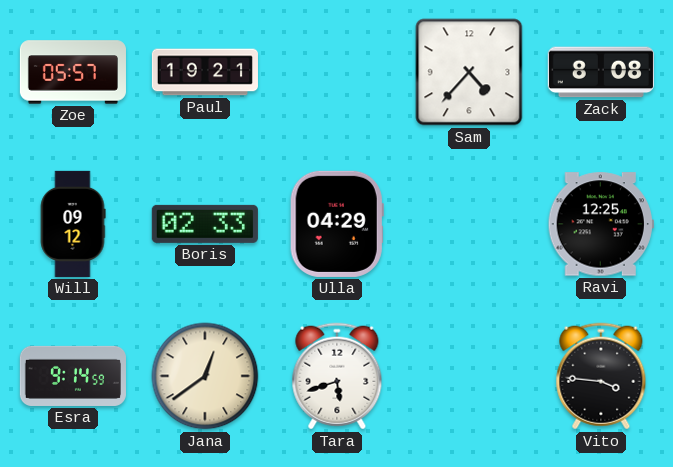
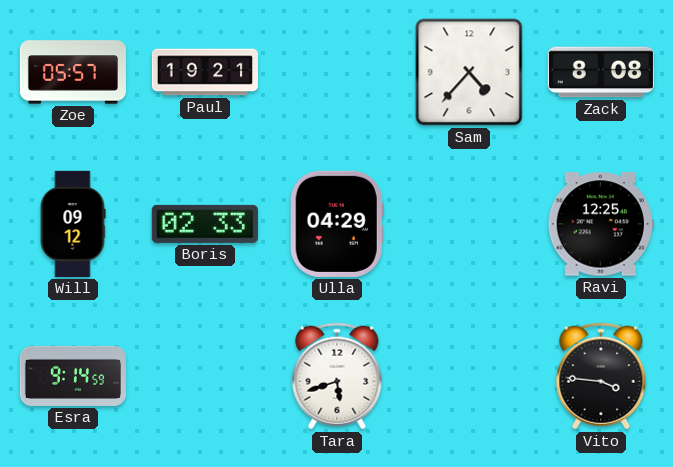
Jana: 12:39 -> none (205, 376)
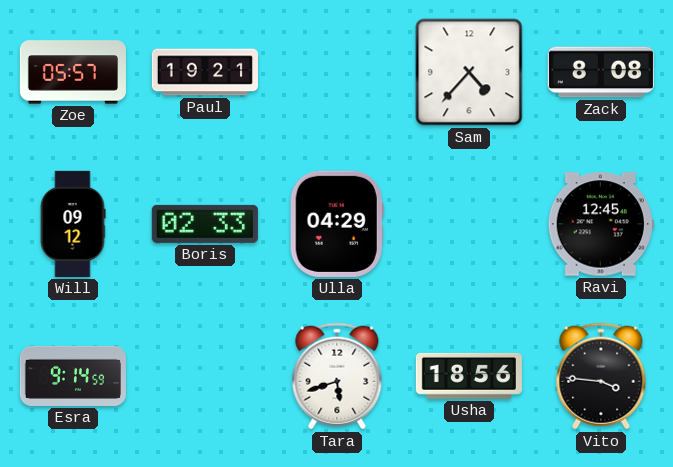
Ravi: 12:25 -> 12:45 (601, 224)
Usha: none -> 18:56 (469, 376)
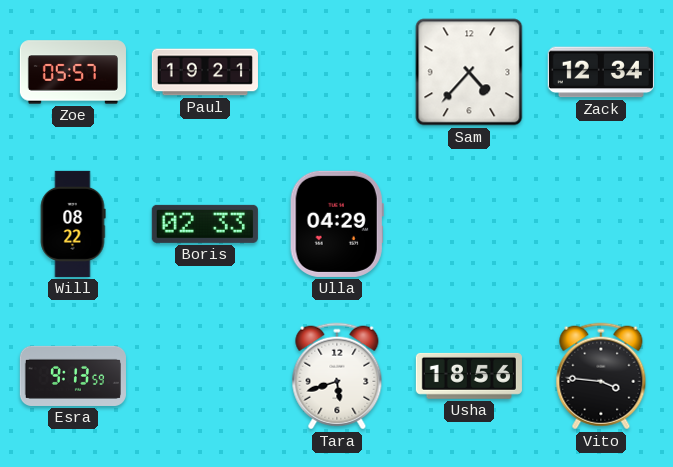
Zack: 8:08 -> 12:34 (601, 72)
Will: 09:12 -> 08:22 (73, 224)
Ravi: 12:45 -> none (601, 224)
Esra: 9:14 -> 9:13 (73, 376)
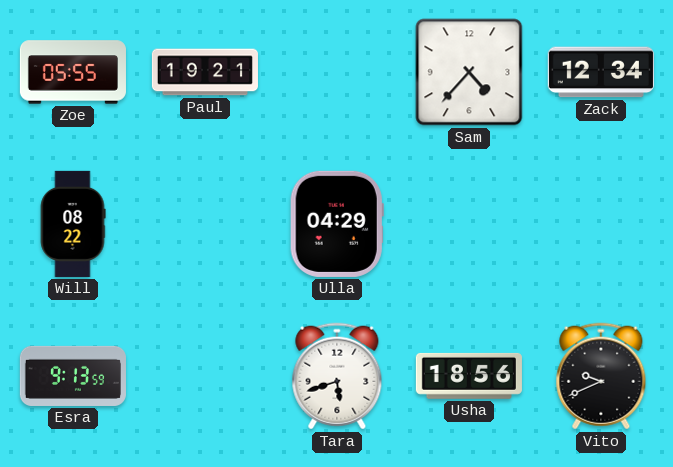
Zoe: 05:57 -> 05:55 (73, 72)
Boris: 02:33 -> none (205, 224)
Vito: 3:46 -> 9:41 (601, 376)
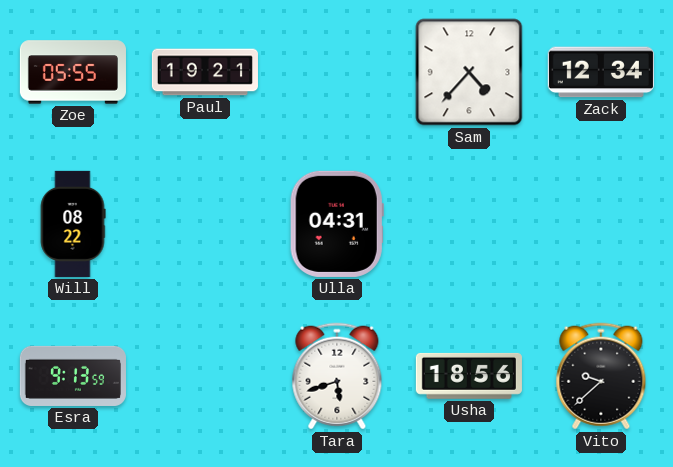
Ulla: 04:29 -> 04:31 (337, 224)
Vito: 9:41 -> 9:38 (601, 376)
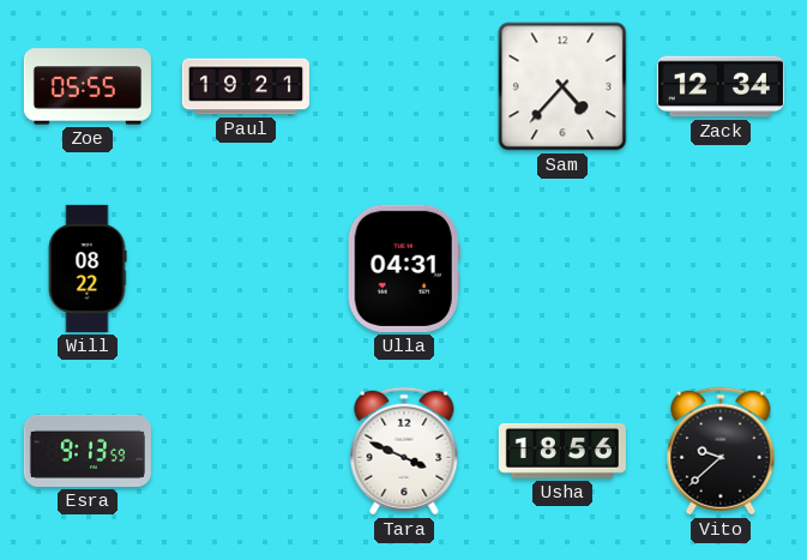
Tara: 5:42 -> 3:49 (404, 451)
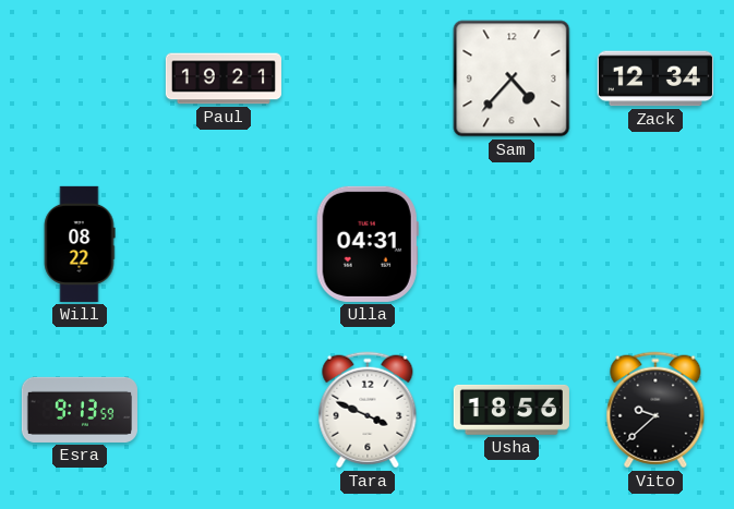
Zoe: 05:55 -> none (88, 86)
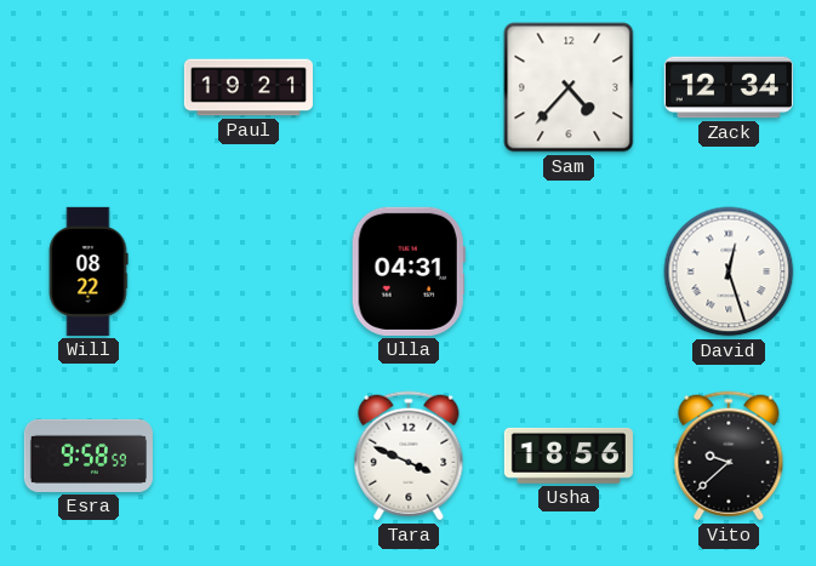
David: none -> 12:27 (729, 271)
Esra: 9:13 -> 9:58 (89, 456)
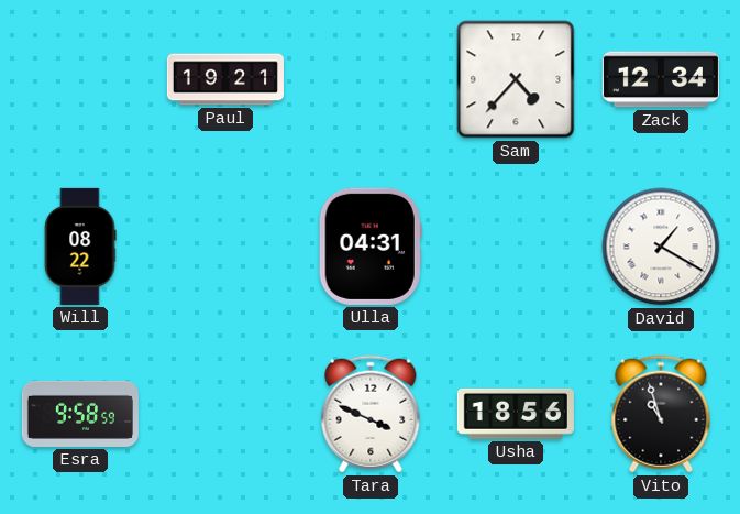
David: 12:27 -> 1:20 (661, 247)
Vito: 9:38 -> 10:57 (661, 414)
